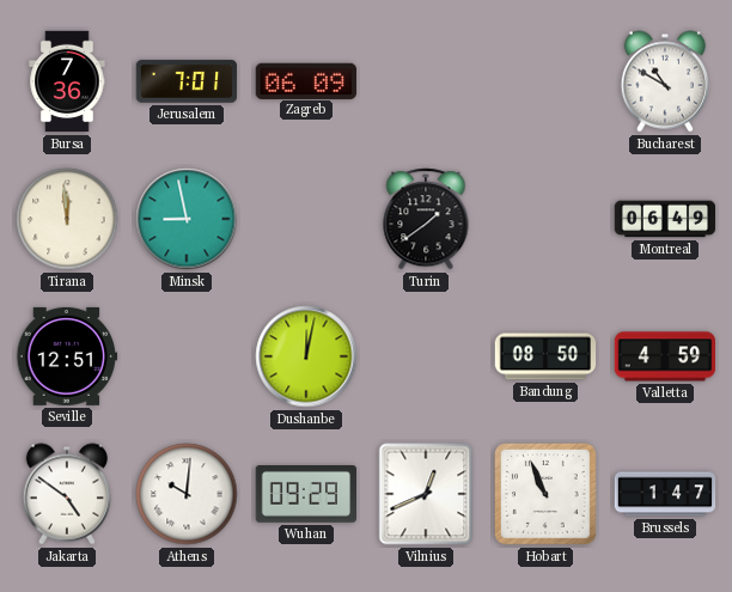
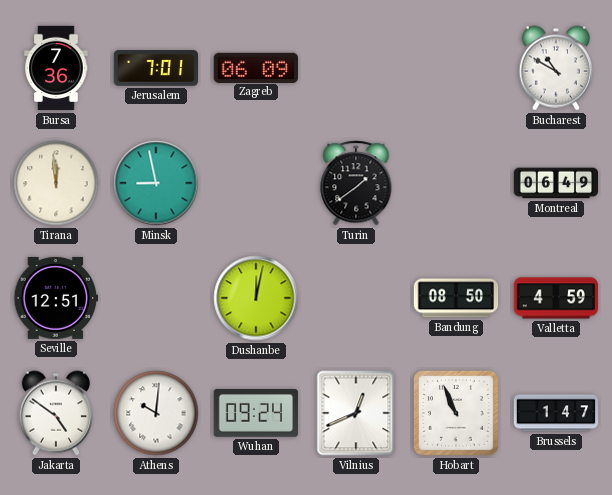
Wuhan: 09:29 -> 09:24 (255, 414)
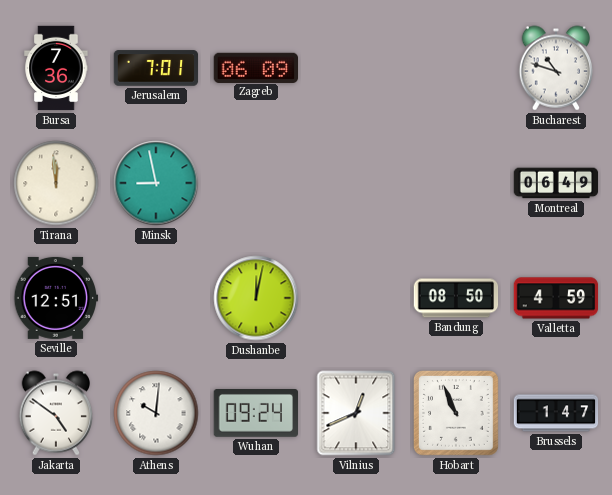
Bucharest: 10:50 -> 10:48 (555, 68)
Turin: 1:39 -> none (356, 183)
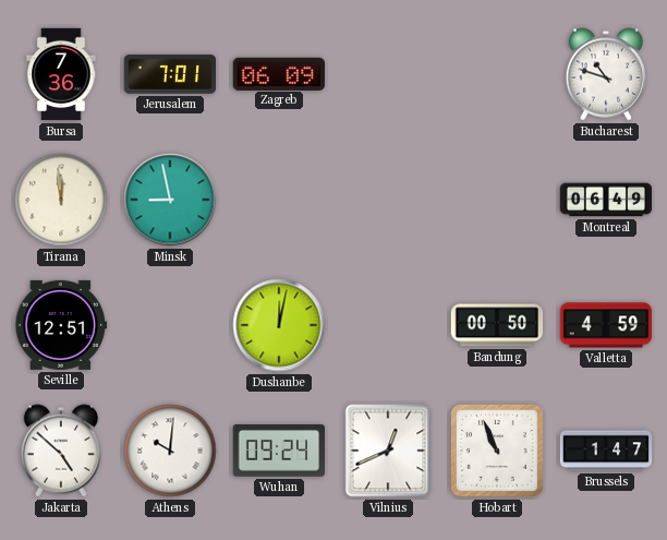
Bandung: 08:50 -> 00:50 (497, 325)
Jakarta: 4:51 -> 4:52 (60, 451)
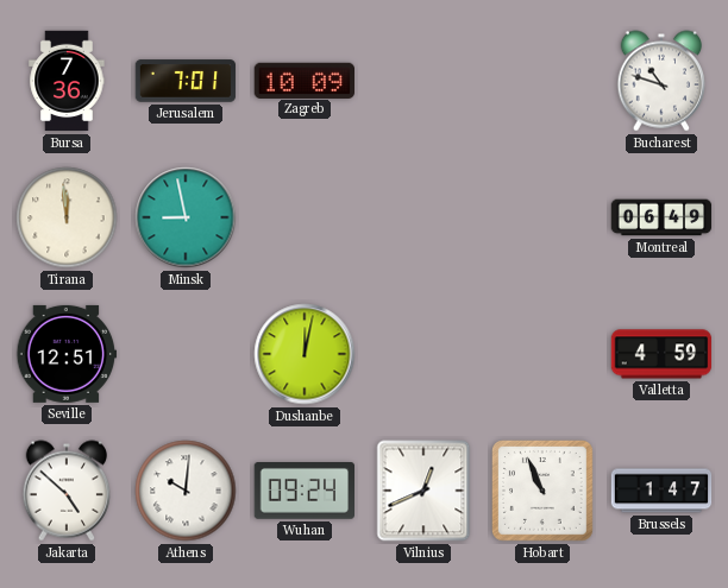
Zagreb: 06:09 -> 10:09 (303, 80)
Bandung: 00:50 -> none (497, 325)
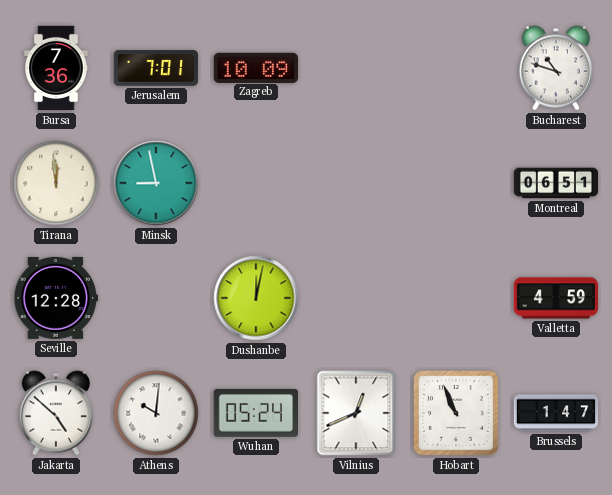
Montreal: 06:49 -> 06:51 (556, 183)
Seville: 12:51 -> 12:28 (56, 298)
Wuhan: 09:24 -> 05:24 (255, 414)
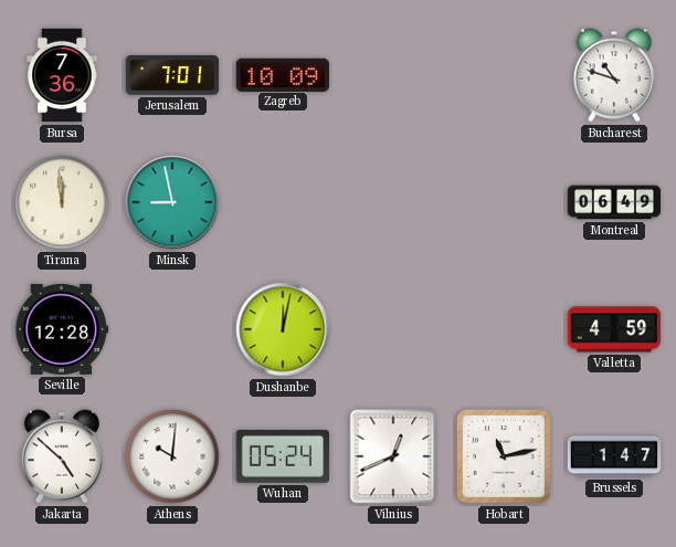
Montreal: 06:51 -> 06:49 (614, 202)
Hobart: 10:56 -> 11:13 (505, 457)
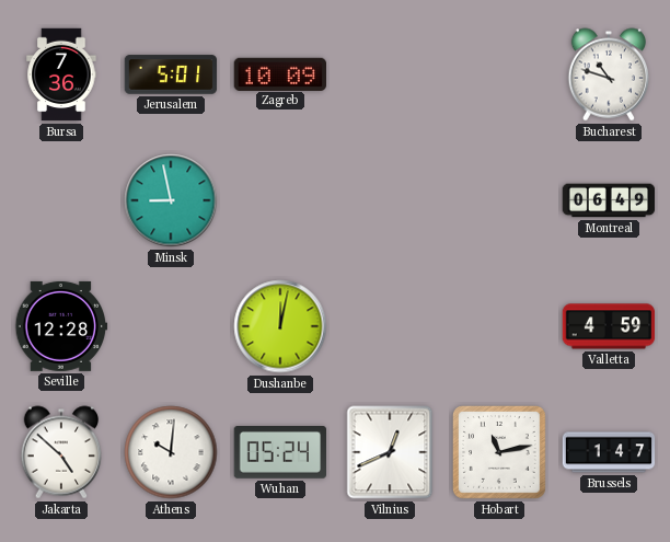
Jerusalem: 7:01 -> 5:01 (171, 74)
Tirana: 11:59 -> none (62, 202)
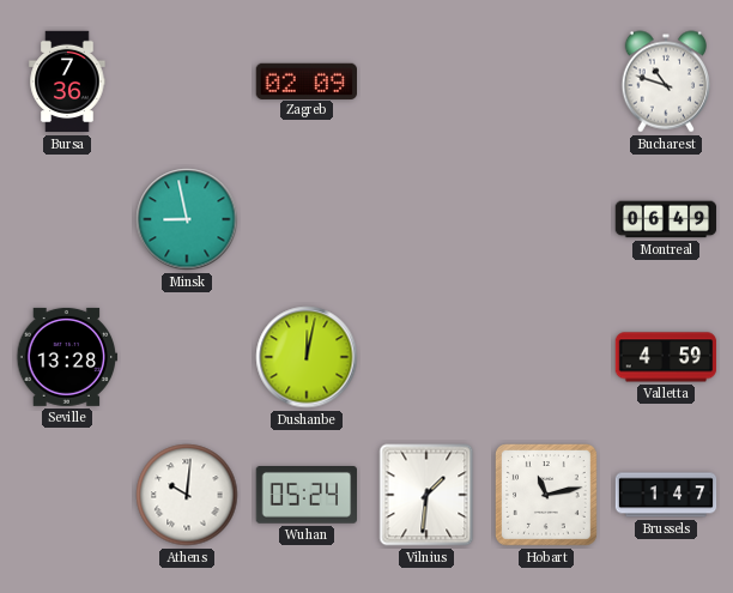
Jerusalem: 5:01 -> none (171, 74)
Zagreb: 10:09 -> 02:09 (305, 80)
Seville: 12:28 -> 13:28 (67, 357)
Jakarta: 4:52 -> none (60, 452)
Vilnius: 12:41 -> 1:31 (426, 495)
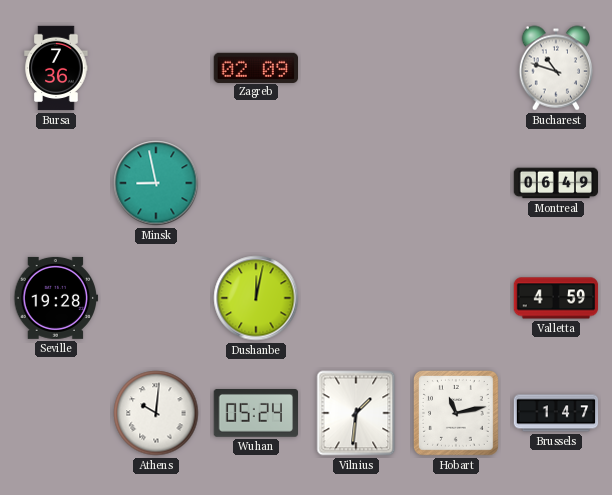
Seville: 13:28 -> 19:28 (56, 298)
